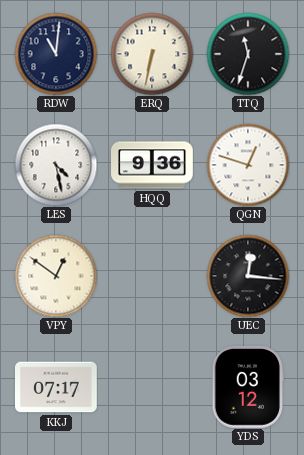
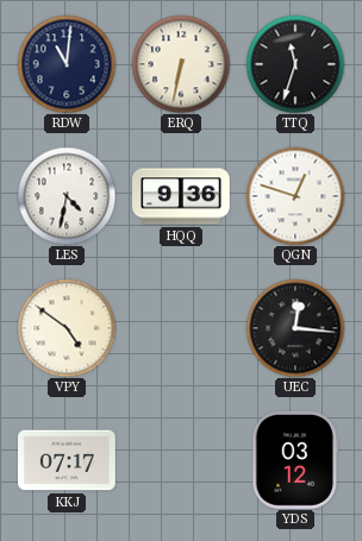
LES: 4:28 -> 4:32 (67, 196)
VPY: 12:51 -> 4:51 (67, 328)
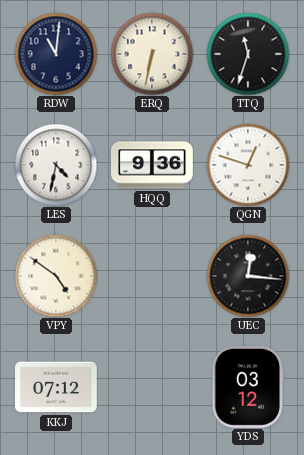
KKJ: 07:17 -> 07:12 (57, 387)
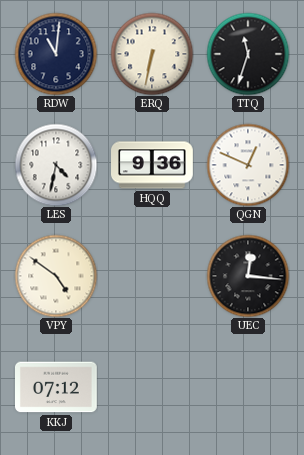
QGN: 12:48 -> 12:49 (248, 165)
YDS: 03:12 -> none (247, 387)
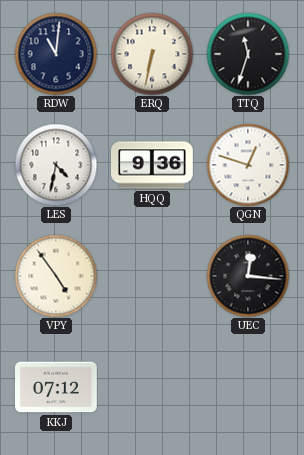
QGN: 12:49 -> 12:48 (248, 165)
VPY: 4:51 -> 4:54 (56, 276)
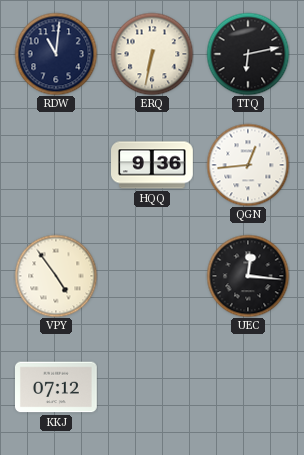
TTQ: 11:33 -> 6:13 (248, 54)
LES: 4:32 -> none (56, 165)
QGN: 12:48 -> 12:44 (248, 165)
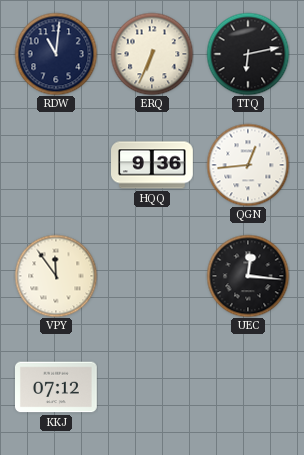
ERQ: 6:32 -> 6:34 (152, 54)
VPY: 4:54 -> 11:54 (56, 276)
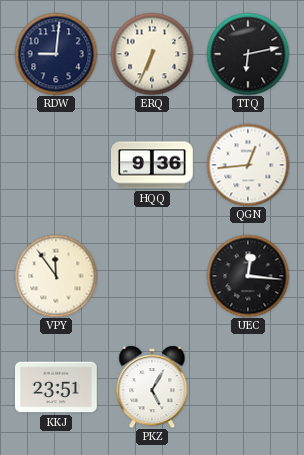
RDW: 11:01 -> 9:01 (56, 54)
KKJ: 07:12 -> 23:51 (57, 387)
PKZ: none -> 5:05 (152, 387)
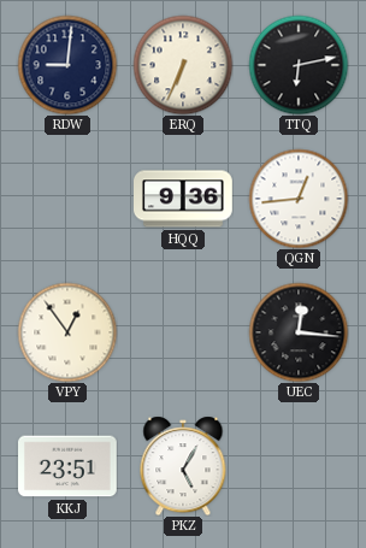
VPY: 11:54 -> 12:54 (67, 332)
